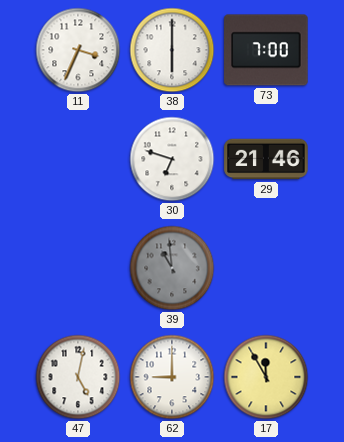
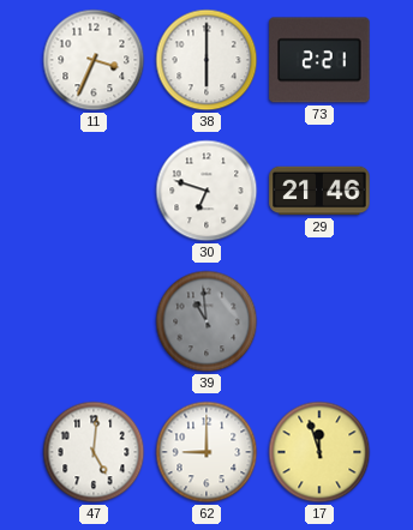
73: 7:00 -> 2:21 (319, 60)
47: 5:02 -> 5:01 (94, 452)
17: 11:55 -> 11:57 (319, 452)
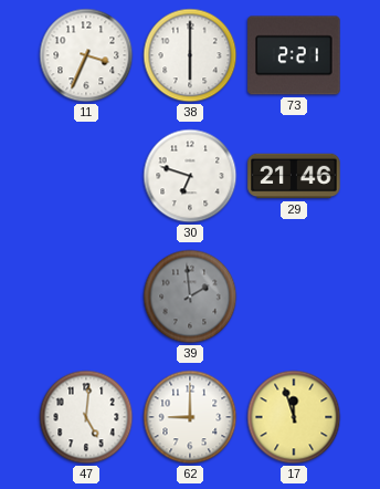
39: 10:59 -> 1:59 (190, 296)
